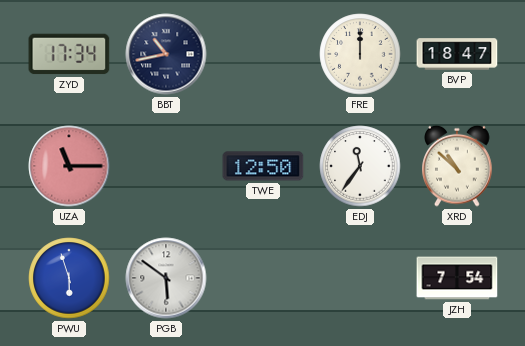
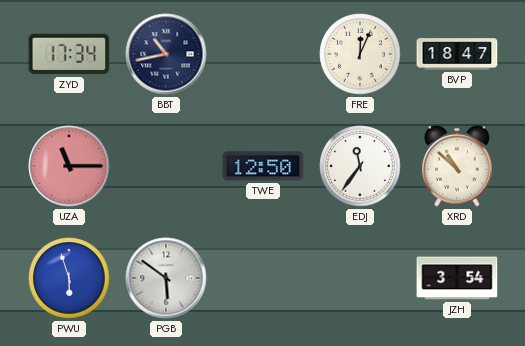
FRE: 12:00 -> 12:04 (360, 54)
JZH: 7:54 -> 3:54 (457, 278)
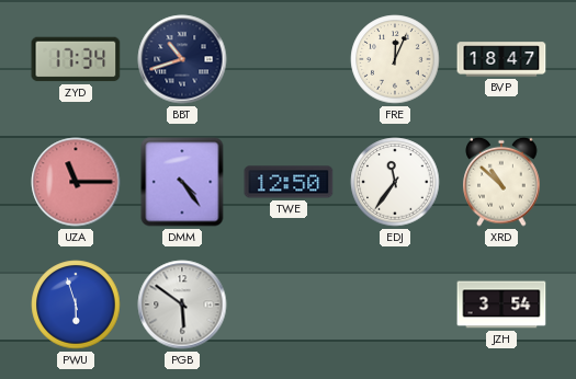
BBT: 10:43 -> 10:42 (182, 59)
DMM: none -> 4:24 (182, 182)
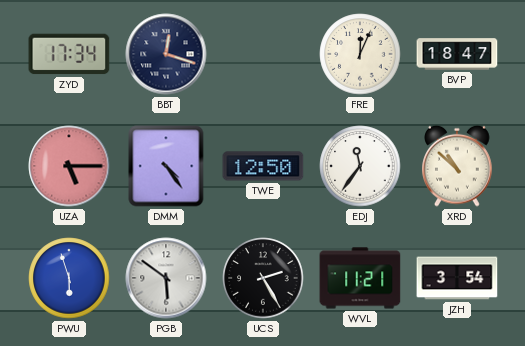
BBT: 10:42 -> 12:18 (166, 54)
UZA: 11:15 -> 5:15 (69, 166)
UCS: none -> 2:25 (263, 278)
WVL: none -> 11:21 (360, 278)
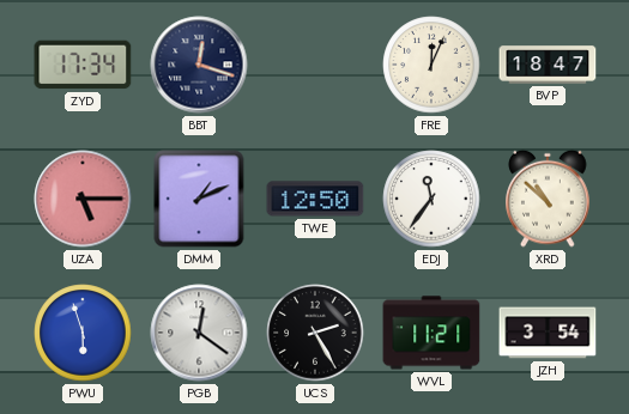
DMM: 4:24 -> 1:11 (199, 199)
PGB: 5:51 -> 12:21 (199, 333)
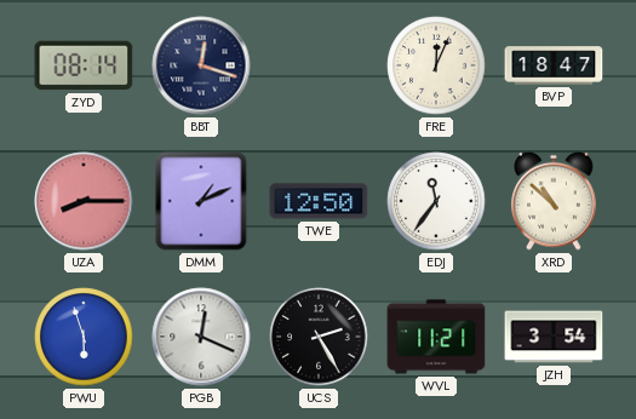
ZYD: 17:34 -> 08:14 (84, 65)
UZA: 5:15 -> 8:15 (84, 201)
PGB: 12:21 -> 12:19 (201, 337)
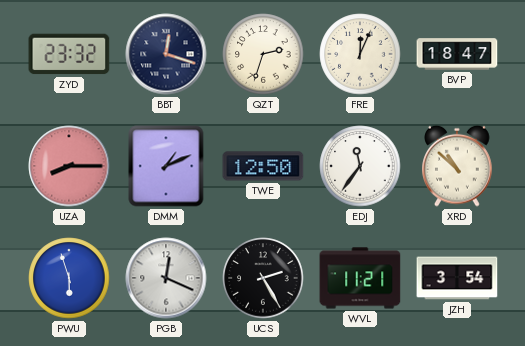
ZYD: 08:14 -> 23:32 (69, 54)
QZT: none -> 2:33 (263, 54)
